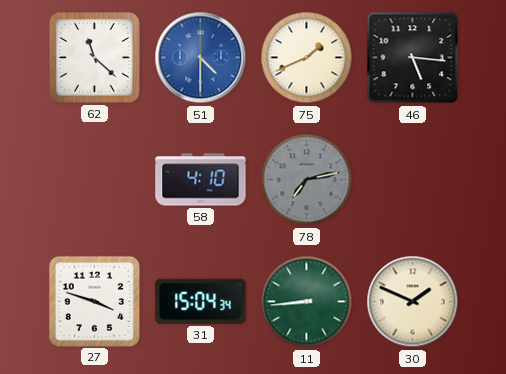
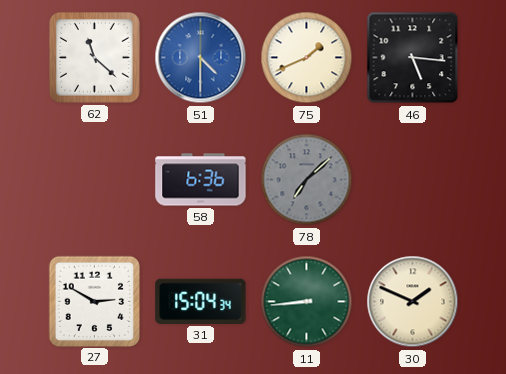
58: 4:10 -> 6:36 (201, 180)
78: 7:13 -> 7:08 (307, 180)
27: 3:48 -> 2:50 (94, 301)
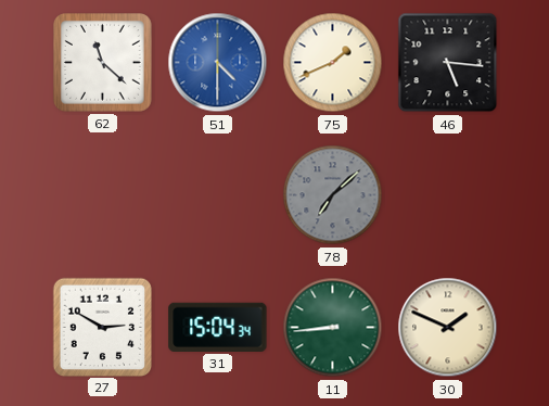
58: 6:36 -> none (201, 180)
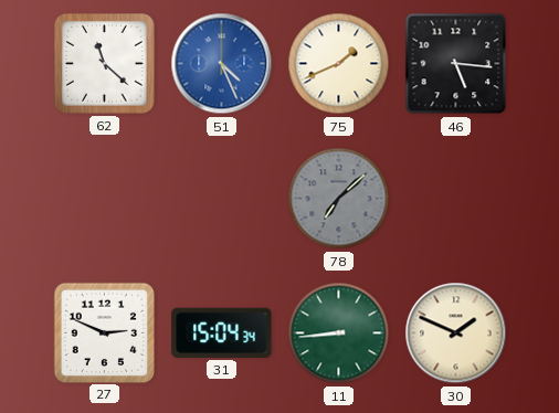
51: 4:30 -> 4:26 (222, 64)
27: 2:50 -> 2:49 (104, 332)
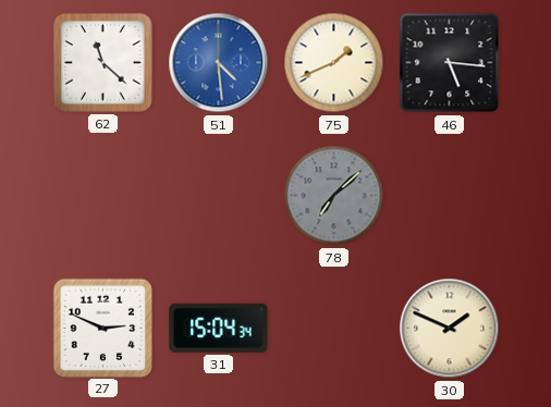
51: 4:26 -> 4:29 (219, 63)
11: 8:44 -> none (339, 333)
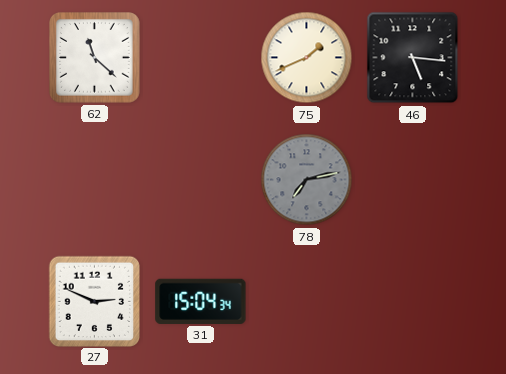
51: 4:29 -> none (219, 63)
78: 7:08 -> 7:13 (307, 180)
30: 1:49 -> none (450, 329)
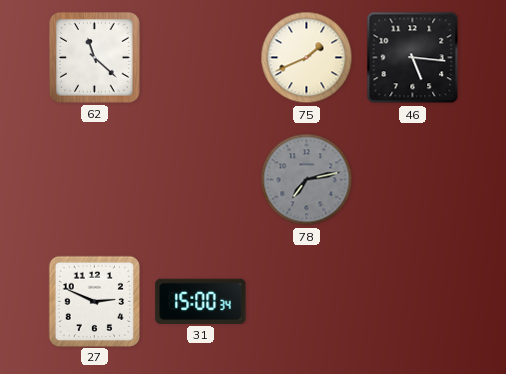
31: 15:04 -> 15:00 (201, 301)
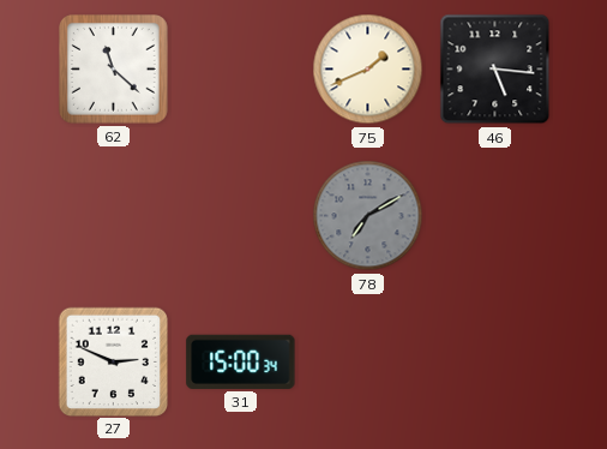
78: 7:13 -> 7:10 (368, 216)
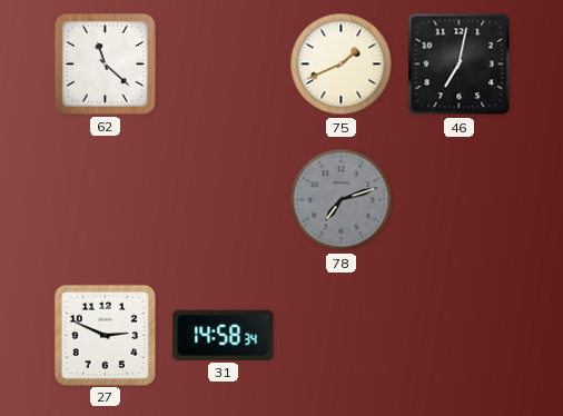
46: 5:16 -> 7:02 (460, 65)
78: 7:10 -> 7:12 (342, 200)
31: 15:00 -> 14:58 (224, 335)
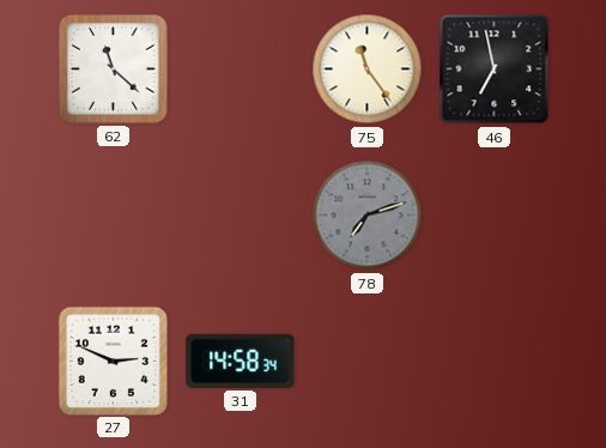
75: 1:41 -> 11:24 (368, 69)
46: 7:02 -> 6:58 (495, 69)
